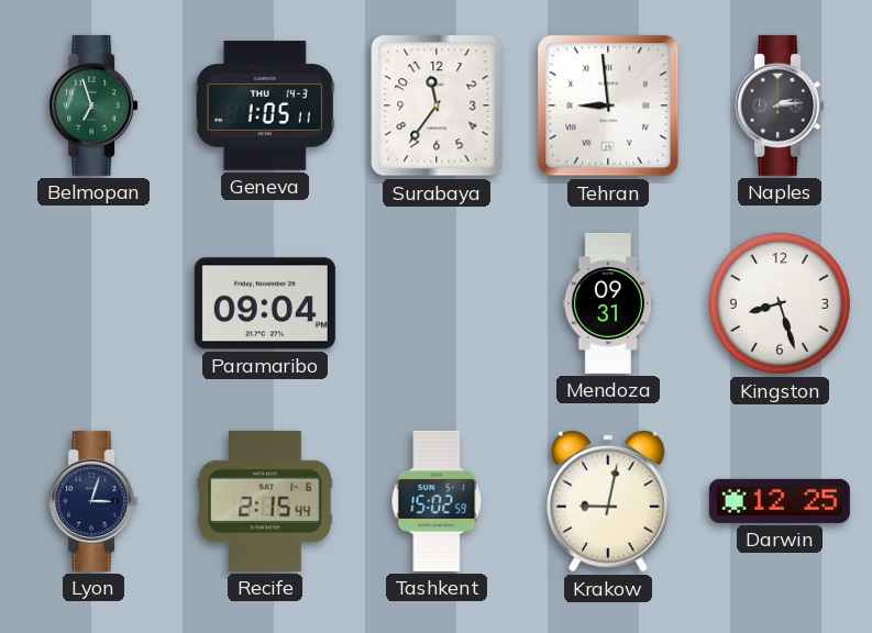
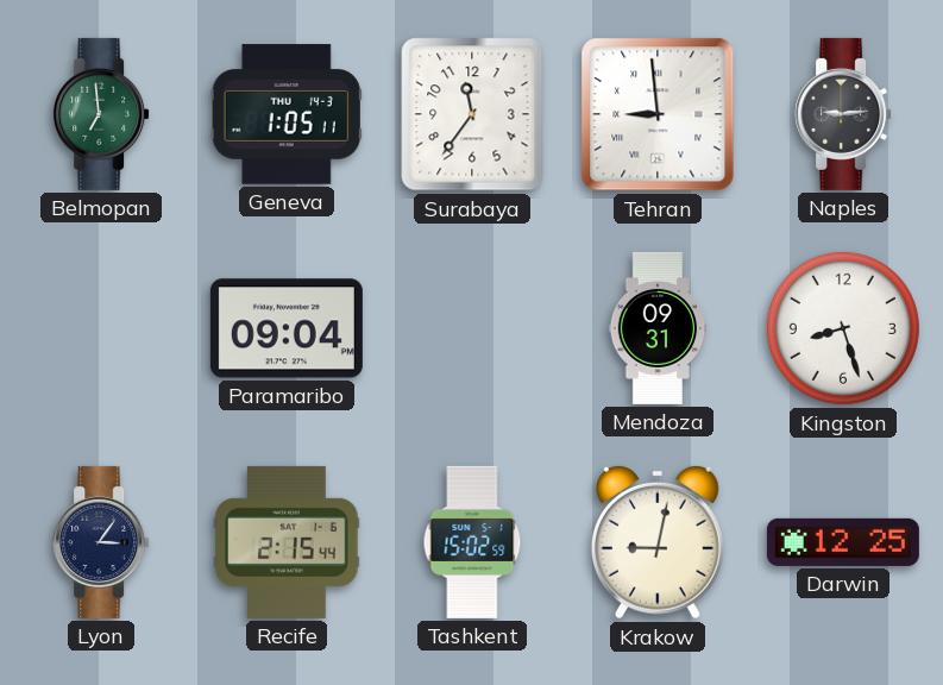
Belmopan: 6:57 -> 6:59 (101, 114)
Naples: 2:14 -> 9:14 (843, 114)
Lyon: 3:03 -> 3:06 (101, 542)
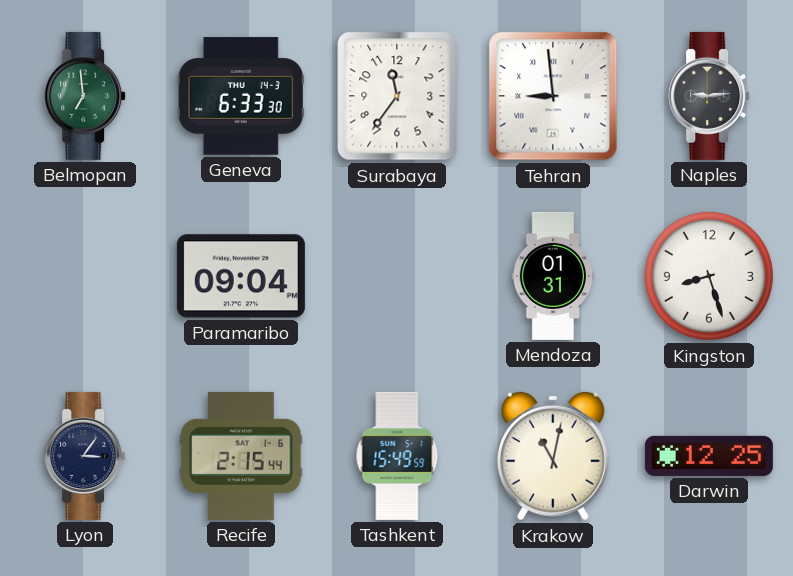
Geneva: 1:05 -> 6:33 (241, 96)
Mendoza: 09:31 -> 01:31 (553, 276)
Tashkent: 15:02 -> 15:49 (397, 456)
Krakow: 9:02 -> 11:02 (553, 456)
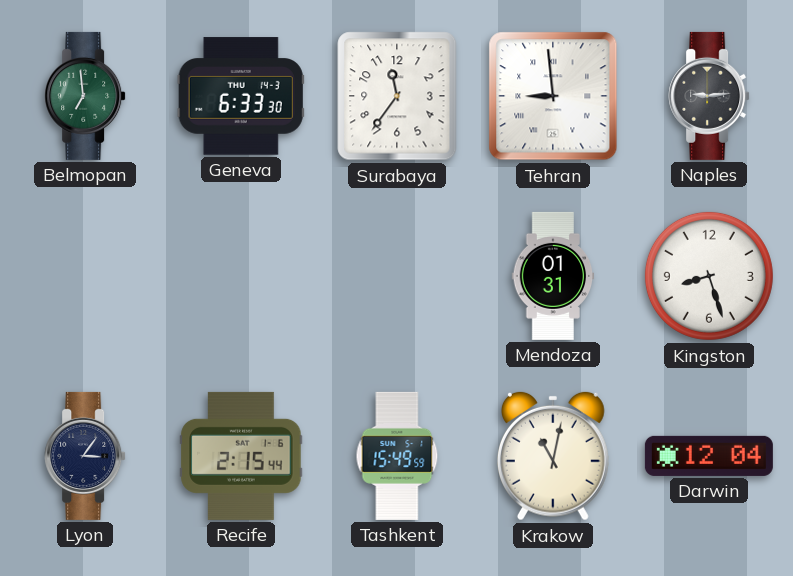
Paramaribo: 09:04 -> none (241, 276)
Darwin: 12:25 -> 12:04 (709, 456)
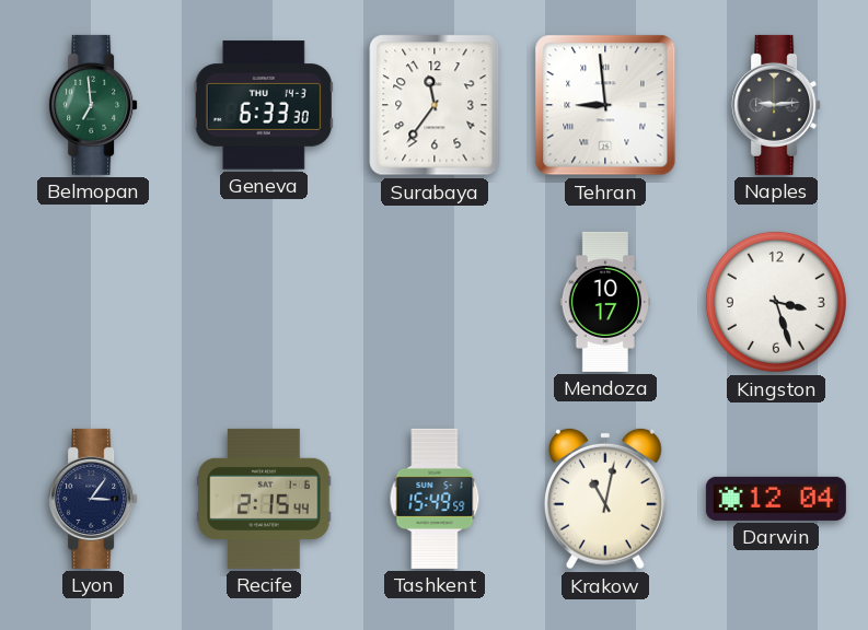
Mendoza: 01:31 -> 10:17 (605, 302)
Kingston: 8:27 -> 3:27 (776, 302)
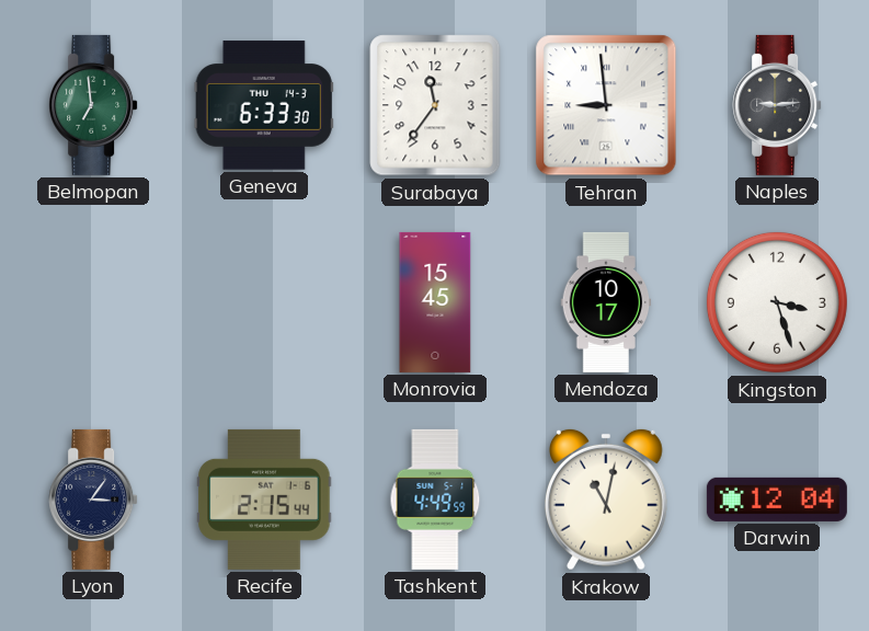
Monrovia: none -> 15:45 (435, 302)
Tashkent: 15:49 -> 4:49 (435, 500)
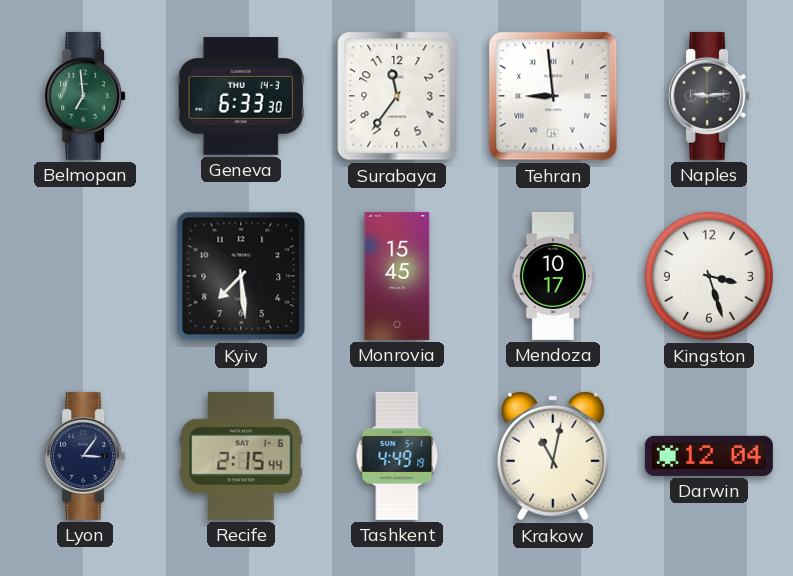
Kyiv: none -> 7:29 (241, 276)
Tashkent: 4:49:59 -> 4:49:19 (397, 456)
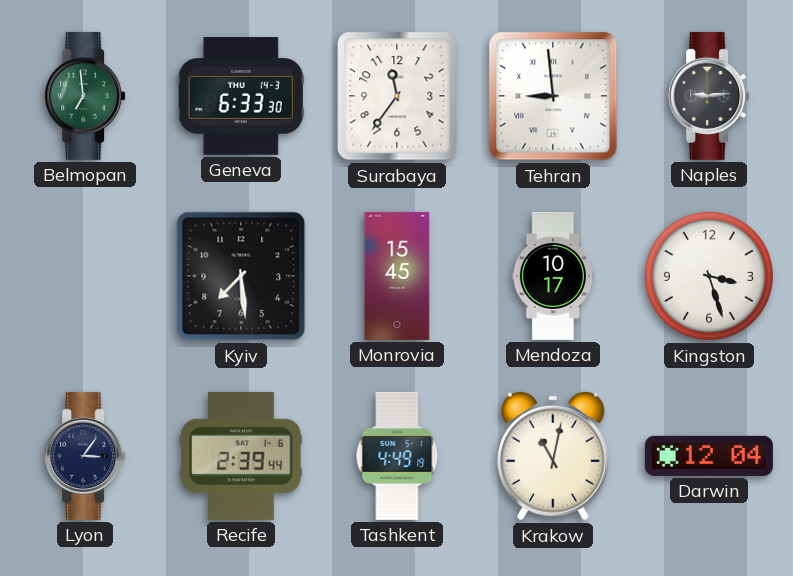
Recife: 2:15 -> 2:39 (241, 456)
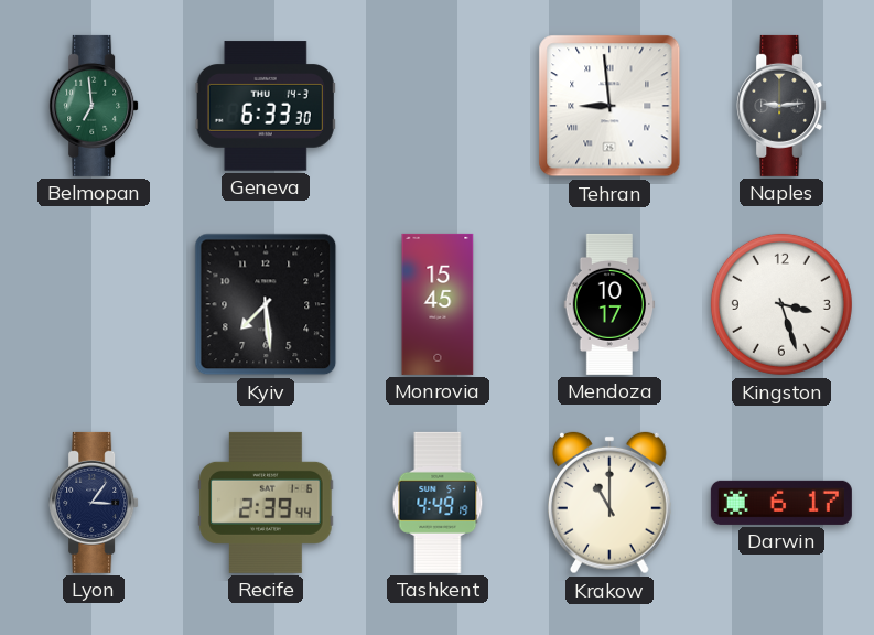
Surabaya: 11:36 -> none (397, 96)
Krakow: 11:02 -> 11:00 (609, 503)
Darwin: 12:04 -> 6:17 (781, 503)
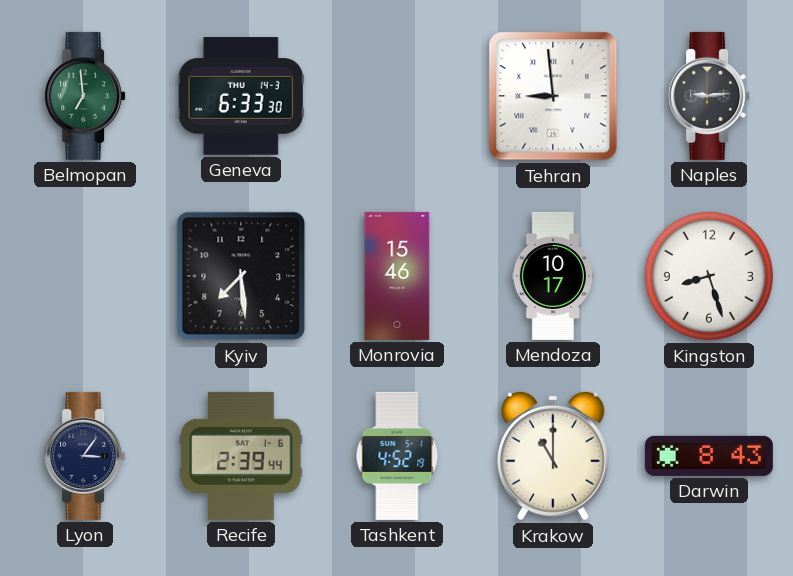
Monrovia: 15:45 -> 15:46 (397, 276)
Kingston: 3:27 -> 8:27 (709, 276)
Tashkent: 4:49 -> 4:52 (397, 456)
Darwin: 6:17 -> 8:43 (709, 456)
